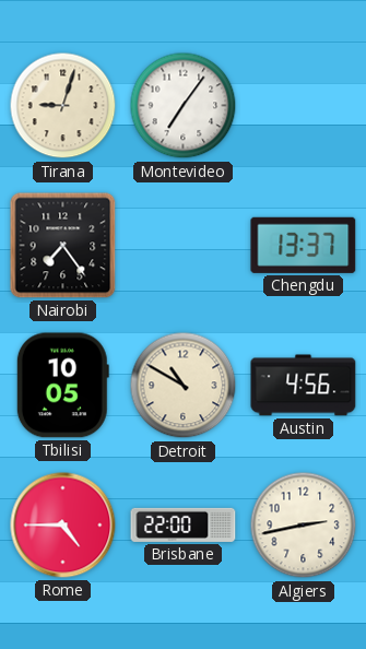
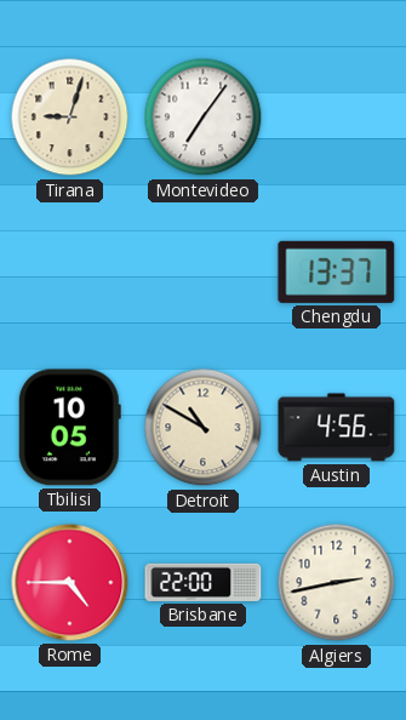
Nairobi: 7:24 -> none (63, 246)
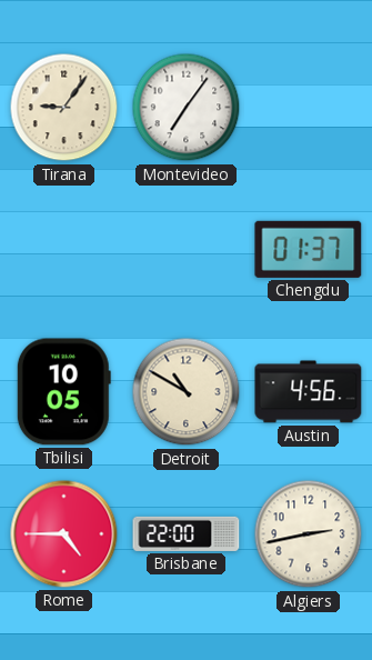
Tirana: 9:03 -> 9:06 (64, 108)
Chengdu: 13:37 -> 01:37 (309, 249)
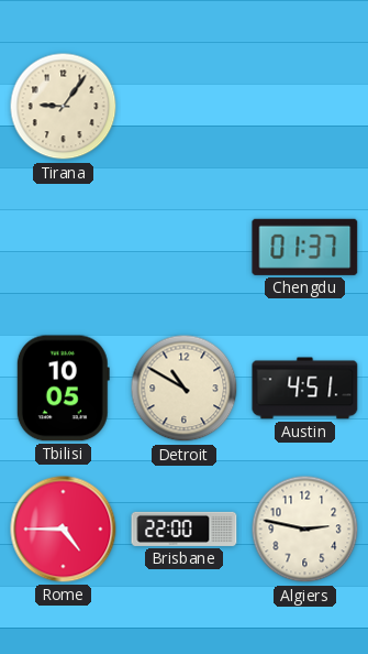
Montevideo: 7:06 -> none (187, 108)
Austin: 4:56 -> 4:51 (305, 389)
Algiers: 2:43 -> 2:47 (305, 530)
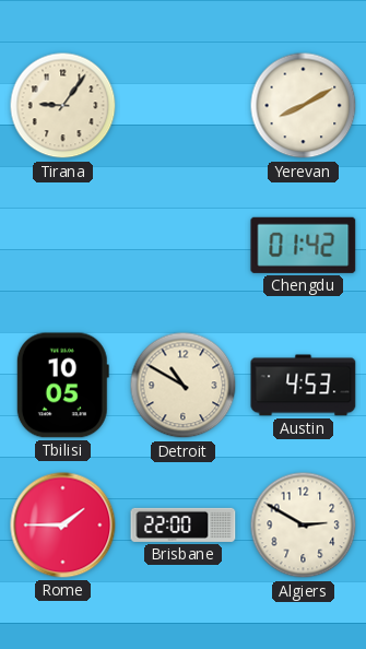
Yerevan: none -> 8:10 (304, 106)
Chengdu: 01:37 -> 01:42 (304, 245)
Austin: 4:51 -> 4:53 (304, 386)
Rome: 4:45 -> 1:45 (63, 526)
Algiers: 2:47 -> 2:50 (304, 526)
